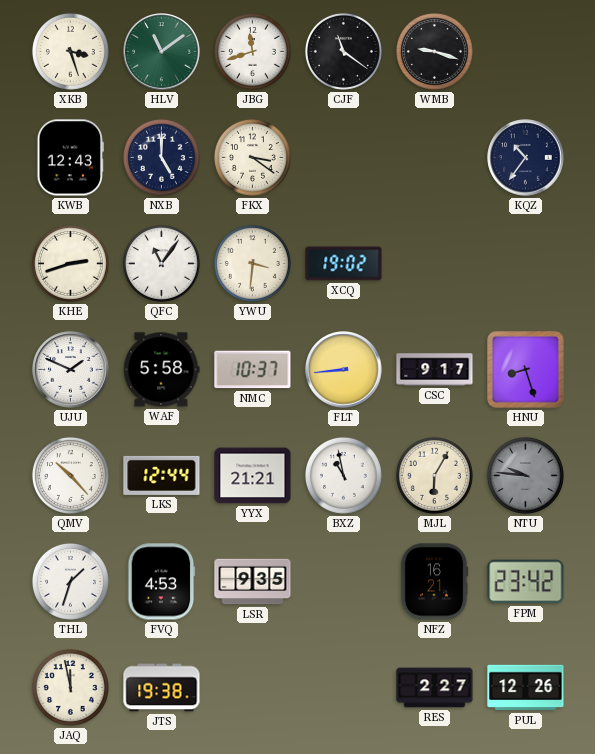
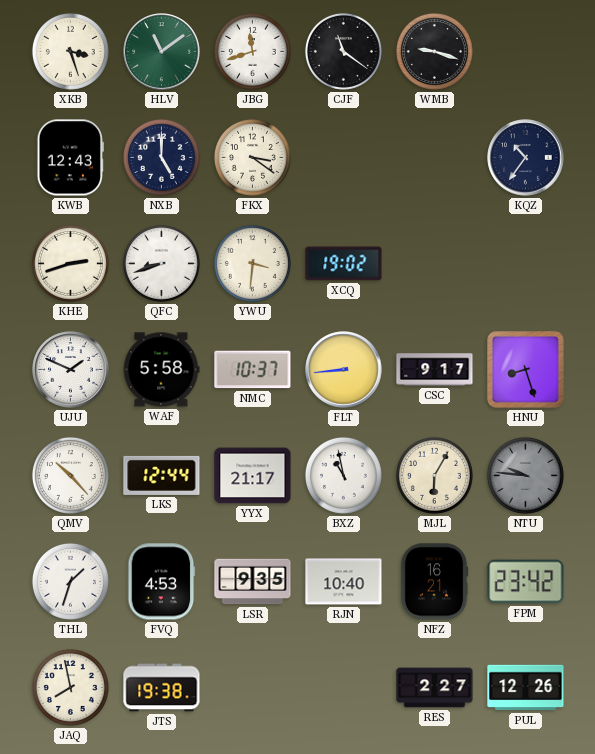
QFC: 11:06 -> 8:42 (161, 263)
YYX: 21:21 -> 21:17 (253, 476)
RJN: none -> 10:40 (344, 582)
JAQ: 11:58 -> 7:58 (70, 687)
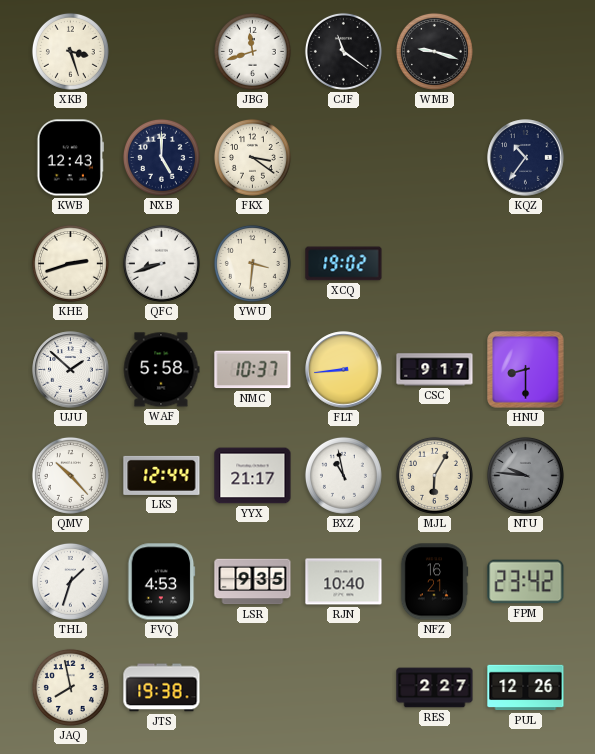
HLV: 11:09 -> none (162, 52)
UJU: 1:49 -> 1:52 (71, 370)
HNU: 8:27 -> 8:30 (526, 370)
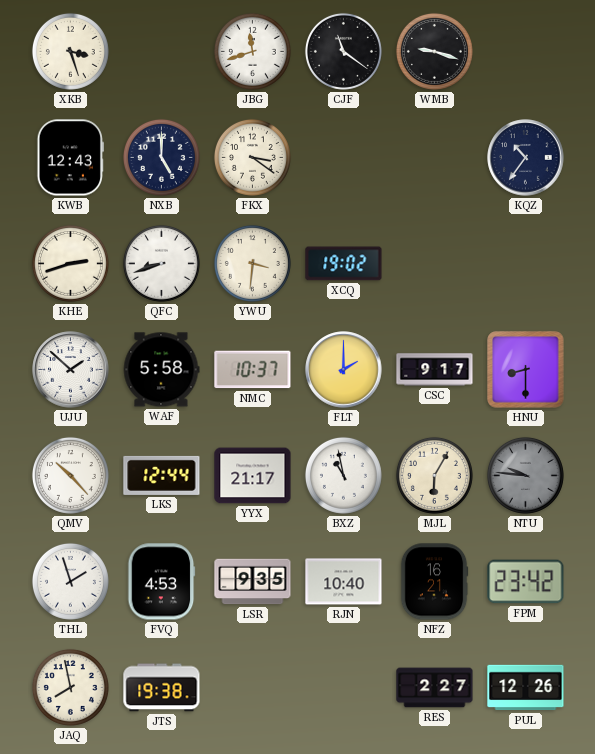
FLT: 8:44 -> 2:00 (344, 370)
THL: 1:33 -> 1:57 (70, 581)
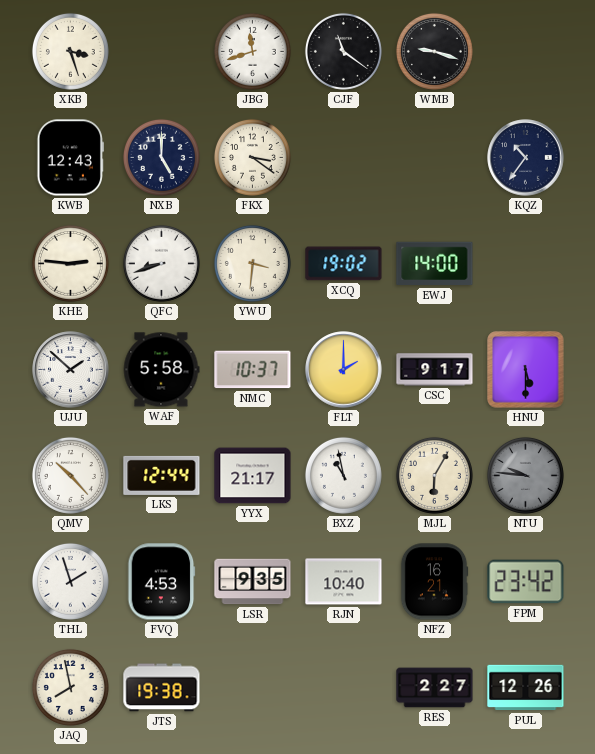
KHE: 2:42 -> 2:46 (70, 263)
EWJ: none -> 14:00 (435, 264)
HNU: 8:30 -> 5:30 (526, 370)
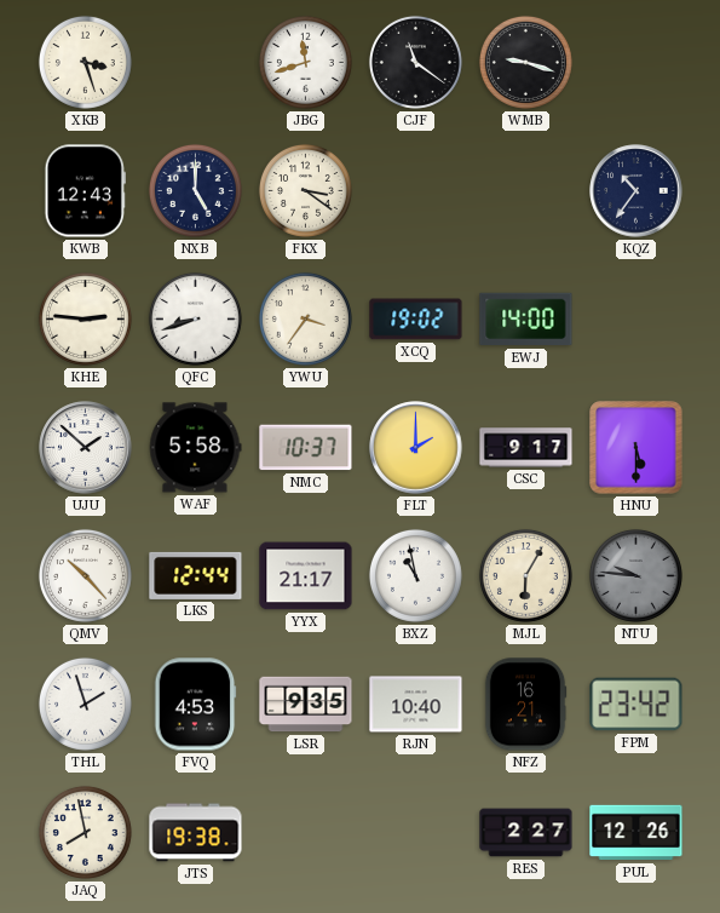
YWU: 3:31 -> 3:36 (305, 318)
